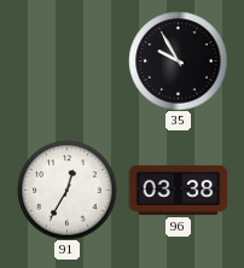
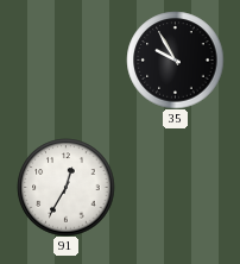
96: 03:38 -> none (178, 190)
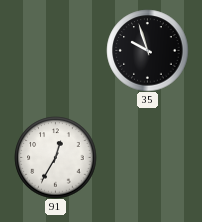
35: 9:55 -> 9:57 (147, 50)
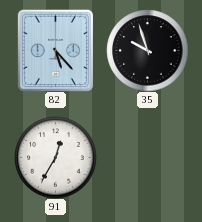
82: none -> 5:23 (55, 50)
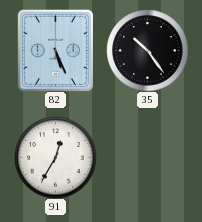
82: 5:23 -> 5:26 (55, 50)
35: 9:57 -> 10:24 (147, 50)
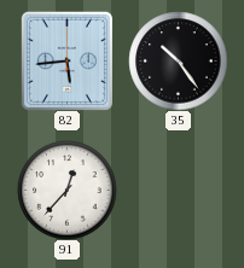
82: 5:26 -> 5:44 (66, 60)
91: 12:35 -> 12:37 (66, 190)
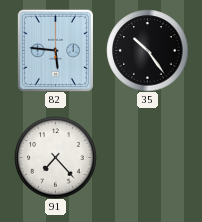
82: 5:44 -> 5:46 (55, 50)
91: 12:37 -> 7:23 (55, 157)
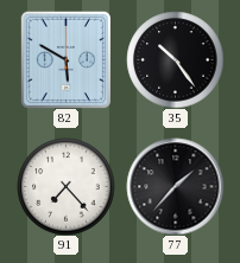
82: 5:46 -> 5:50 (65, 59)
77: none -> 1:37 (175, 186)
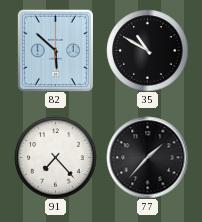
82: 5:50 -> 5:52 (55, 50)
35: 10:24 -> 10:50 (147, 50)
